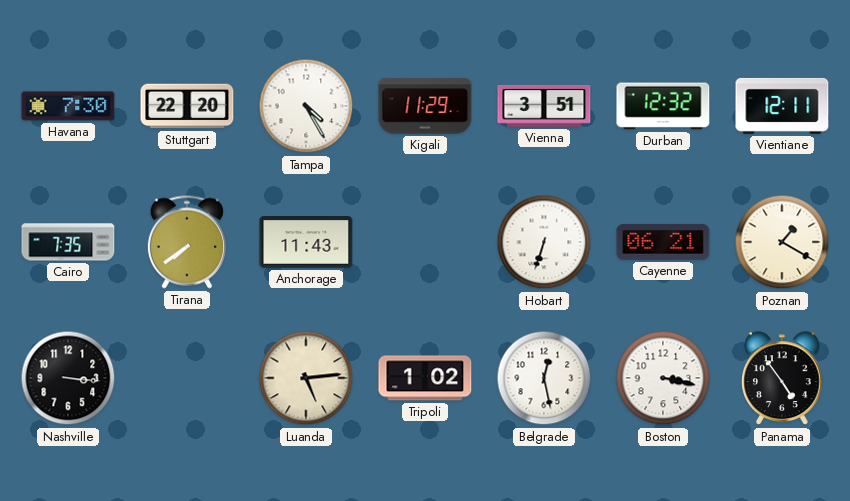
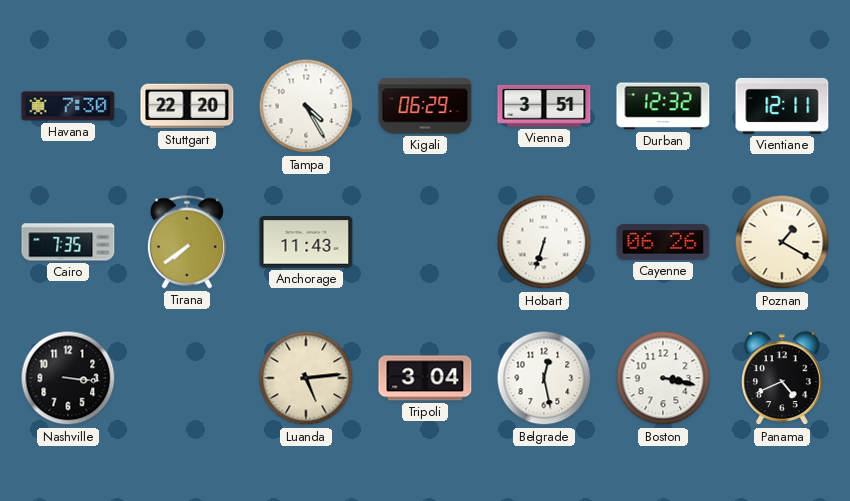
Kigali: 11:29 -> 06:29 (425, 106)
Cayenne: 06:21 -> 06:26 (663, 242)
Tripoli: 1:02 -> 3:04 (425, 378)
Panama: 4:54 -> 4:41 (782, 379)
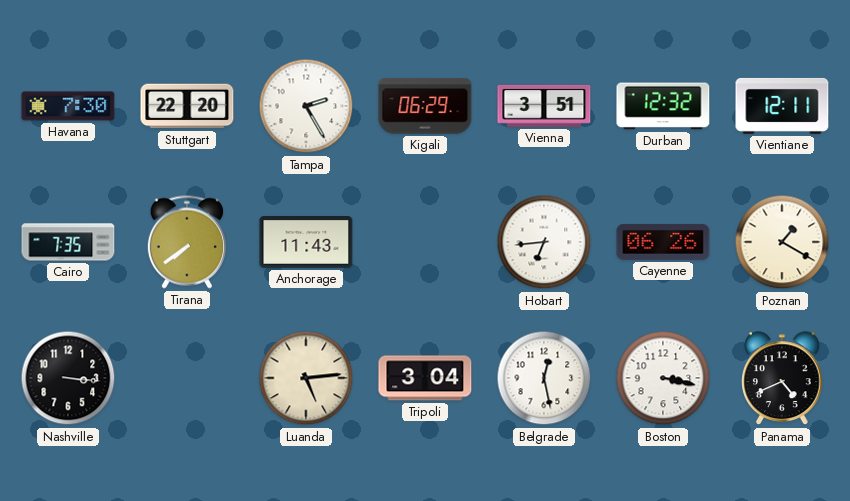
Tampa: 4:25 -> 2:25 (306, 106)
Hobart: 6:33 -> 6:44 (544, 242)
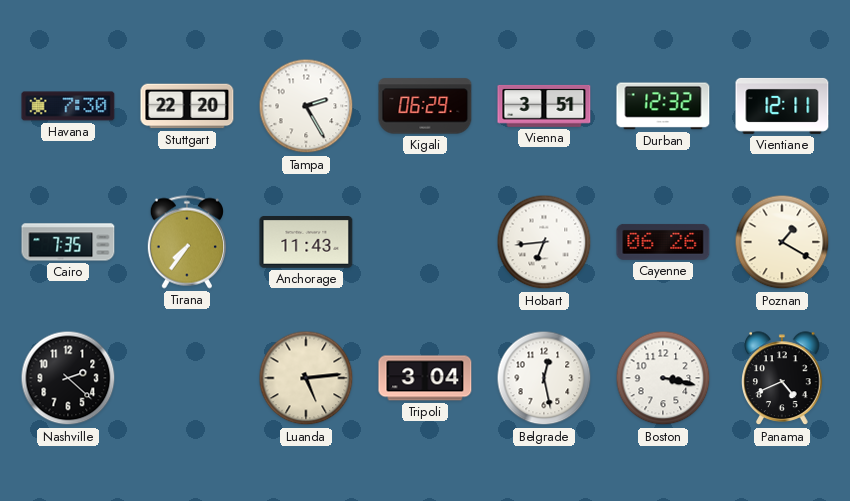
Tirana: 7:39 -> 7:36 (187, 242)
Nashville: 3:16 -> 2:22 (68, 378)
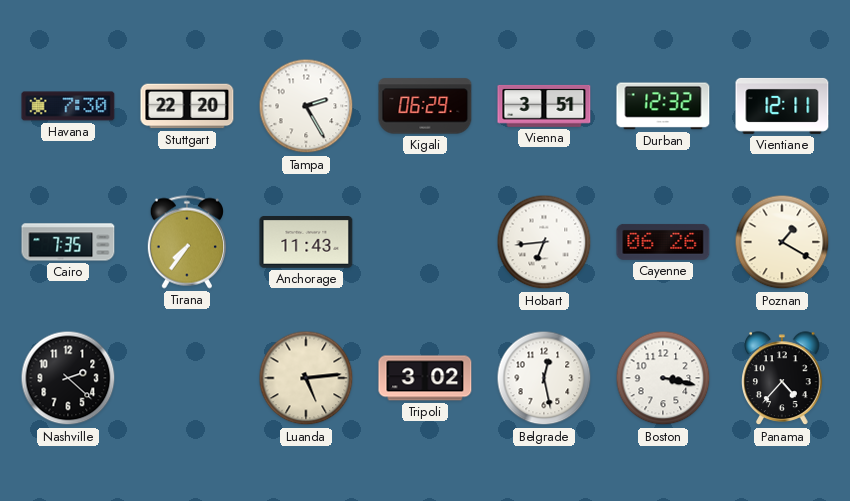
Tripoli: 3:04 -> 3:02 (425, 378)
Panama: 4:41 -> 4:37 (782, 379)
